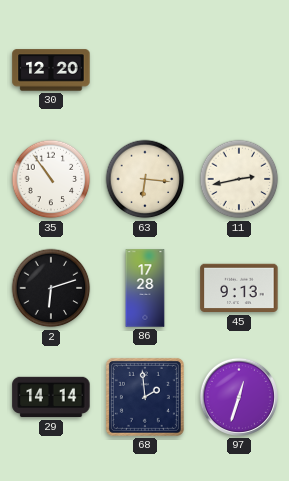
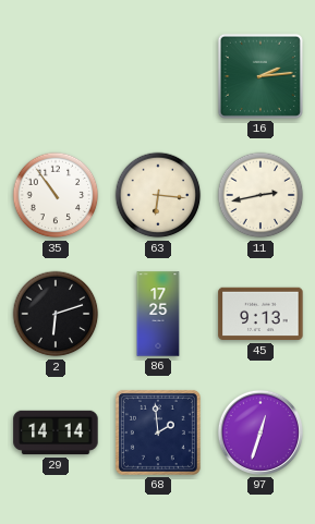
30: 12:20 -> none (51, 70)
16: none -> 2:14 (261, 76)
86: 17:28 -> 17:25 (158, 314)
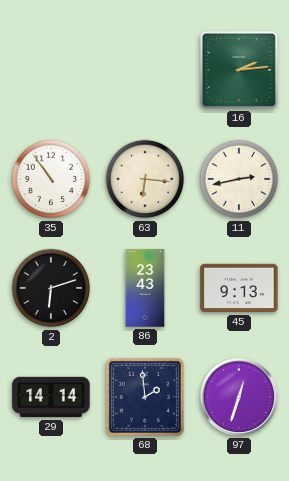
86: 17:25 -> 23:43 (145, 288)
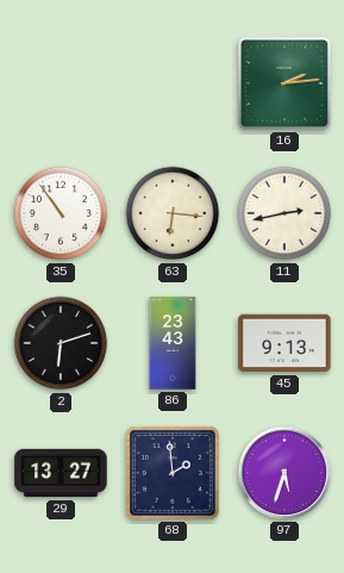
29: 14:14 -> 13:27 (61, 473)
97: 12:33 -> 5:33 (284, 473)
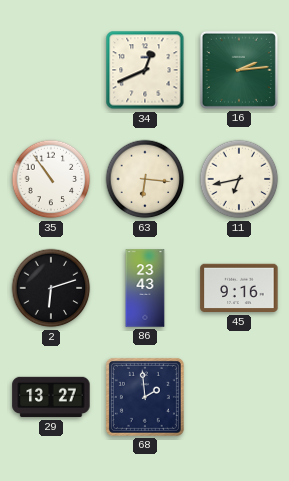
34: none -> 12:41 (145, 70)
11: 2:43 -> 6:43 (239, 179)
45: 9:13 -> 9:16 (239, 288)
97: 5:33 -> none (284, 473)
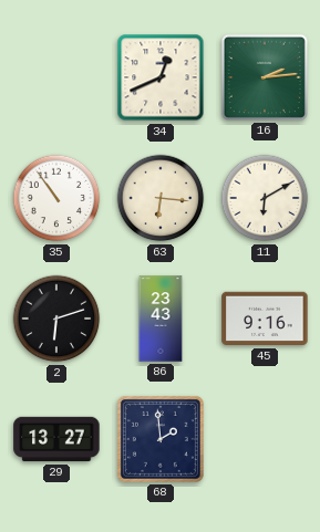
11: 6:43 -> 6:10 (265, 198)
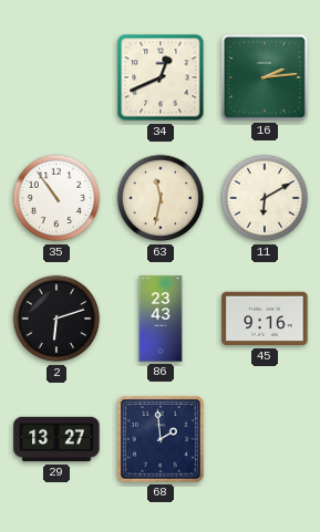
63: 6:16 -> 11:32 (161, 198)
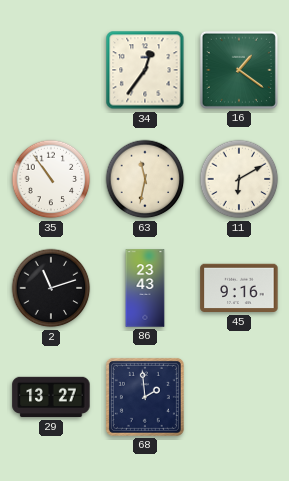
34: 12:41 -> 12:36 (145, 70)
16: 2:14 -> 1:21 (239, 70)
2: 6:12 -> 11:12 (51, 288)
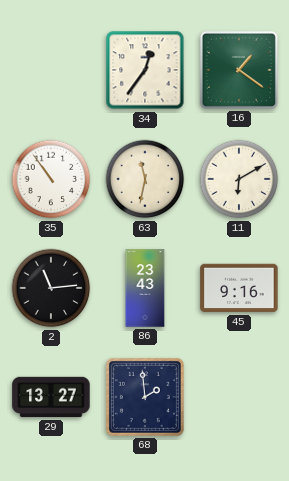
2: 11:12 -> 11:14 (51, 288)
